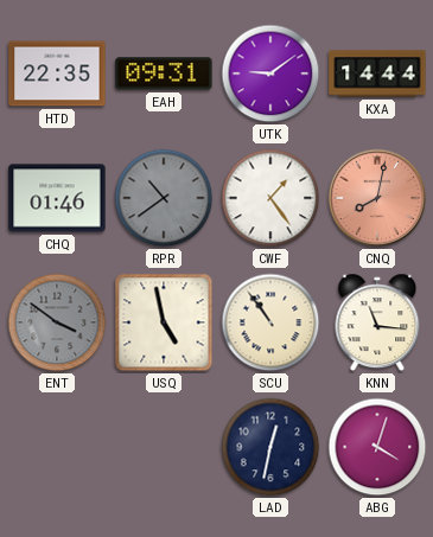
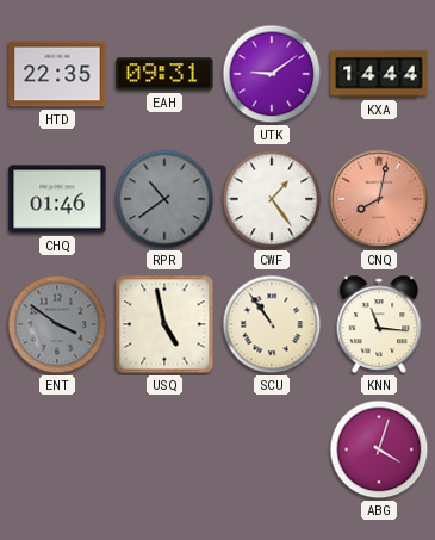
LAD: 12:32 -> none (270, 447)
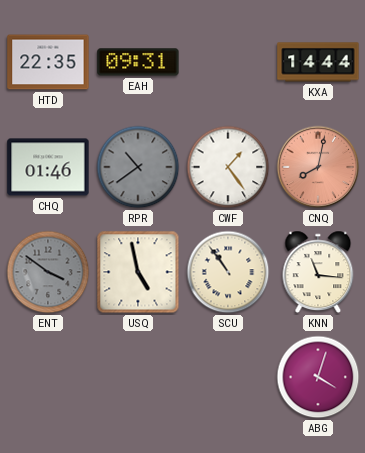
UTK: 9:09 -> none (272, 74)
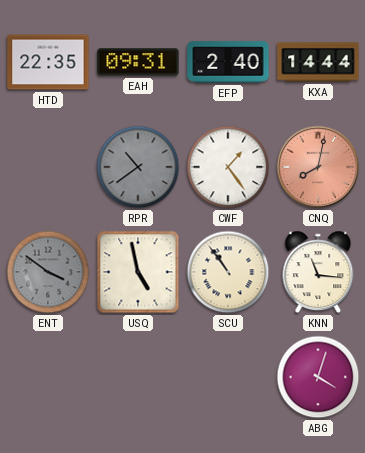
EFP: none -> 2:40 (228, 62)
CHQ: 01:46 -> none (48, 167)
